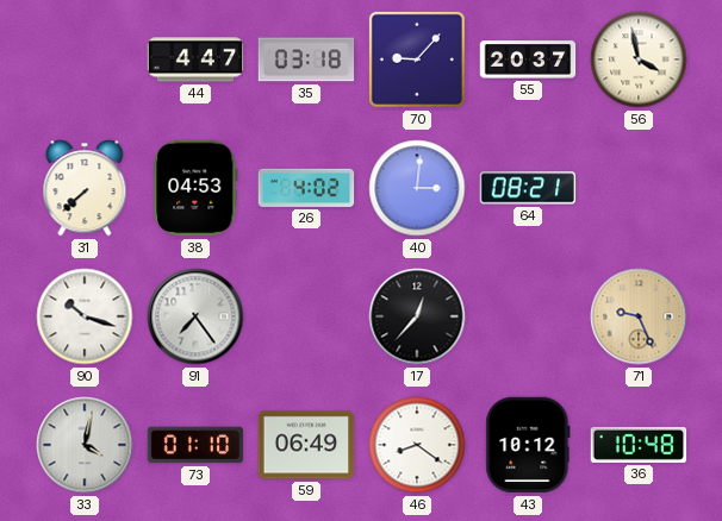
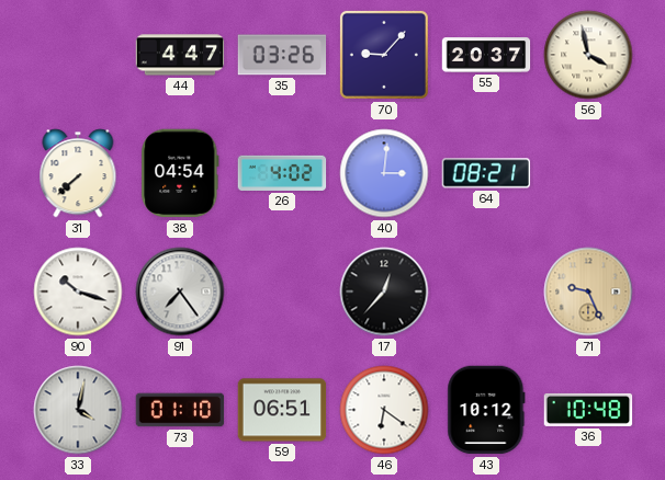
35: 03:18 -> 03:26 (282, 55)
38: 04:53 -> 04:54 (180, 173)
59: 06:49 -> 06:51 (282, 410)
46: 8:21 -> 6:21 (384, 410)
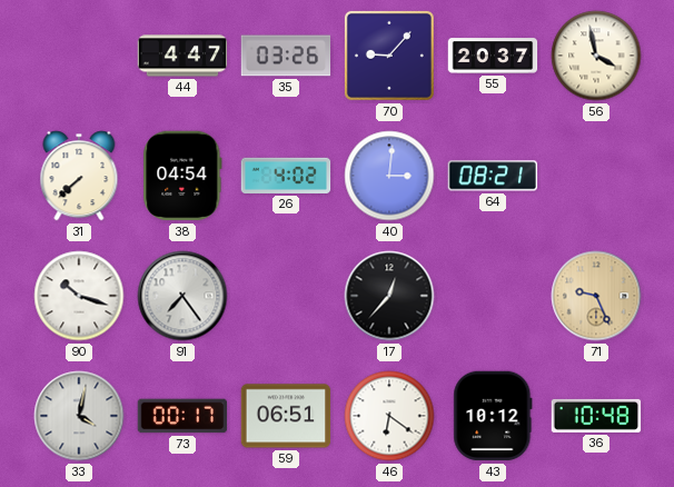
73: 01:10 -> 00:17 (182, 416)
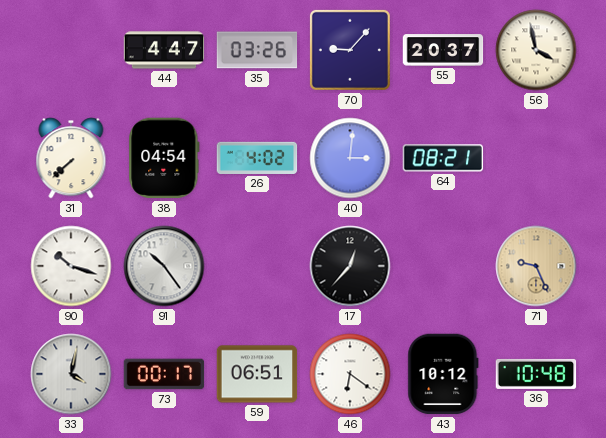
91: 7:24 -> 10:24 (164, 266)
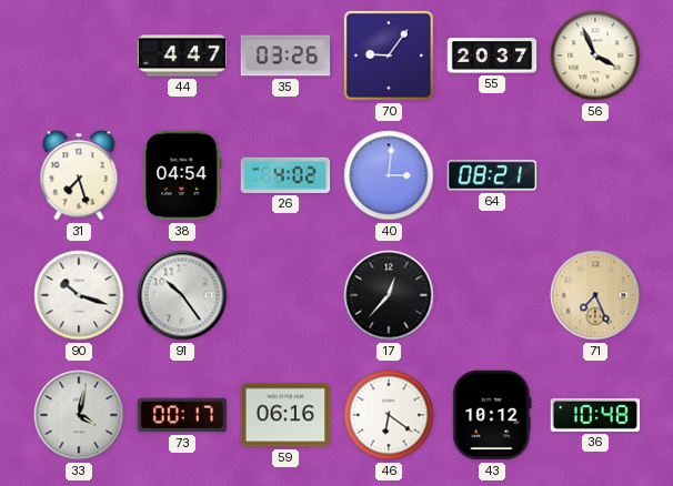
70: 9:07 -> 9:06 (389, 55)
56: 3:58 -> 3:56 (595, 55)
31: 7:38 -> 7:27 (79, 175)
71: 9:26 -> 7:26 (595, 295)
59: 06:51 -> 06:16 (285, 415)
